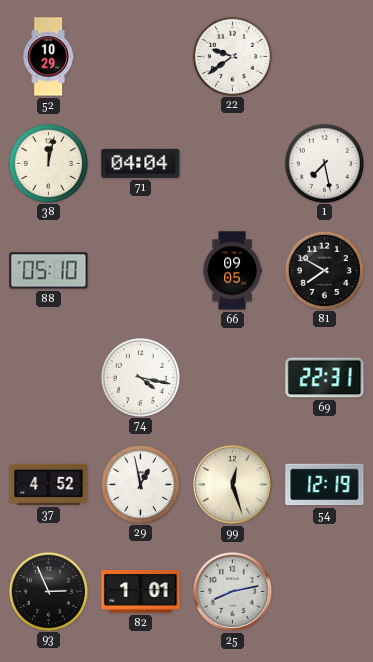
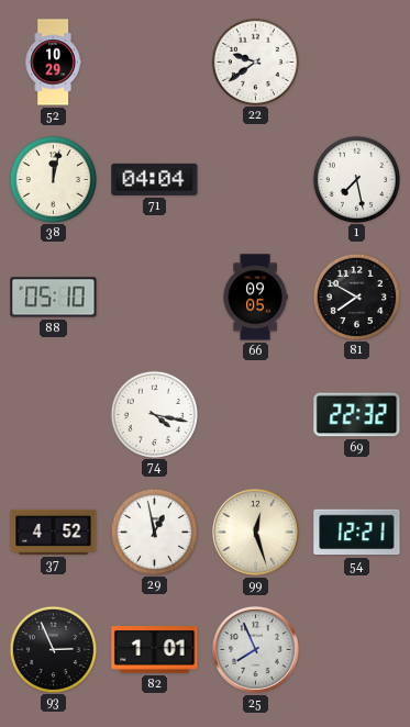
69: 22:31 -> 22:32 (357, 415)
54: 12:19 -> 12:21 (357, 533)
25: 8:13 -> 7:56 (255, 649)
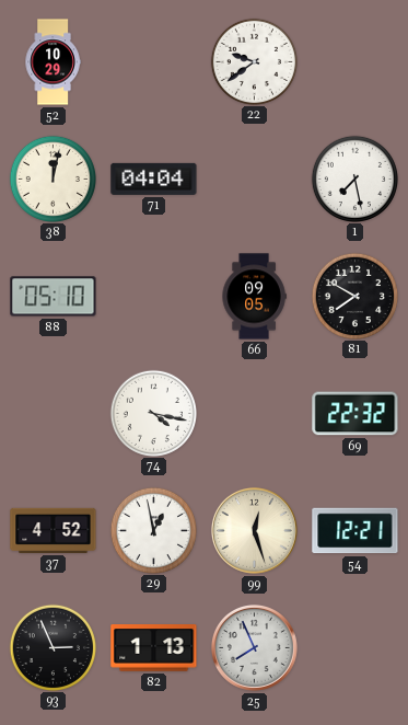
82: 1:01 -> 1:13 (154, 648)
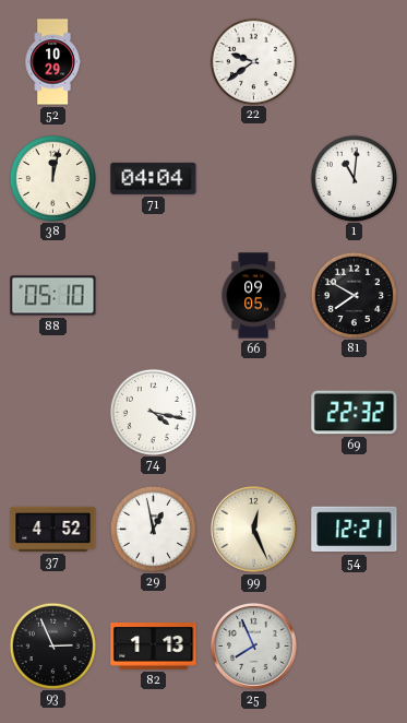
1: 7:28 -> 11:01 (354, 178)
99: 12:27 -> 12:26 (253, 529)
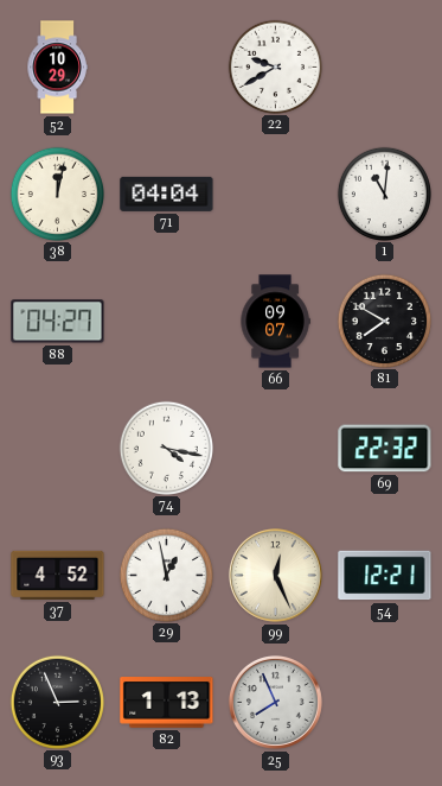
22: 9:39 -> 9:40 (275, 66)
88: 05:10 -> 04:27 (58, 322)
66: 09:05 -> 09:07 (275, 322)
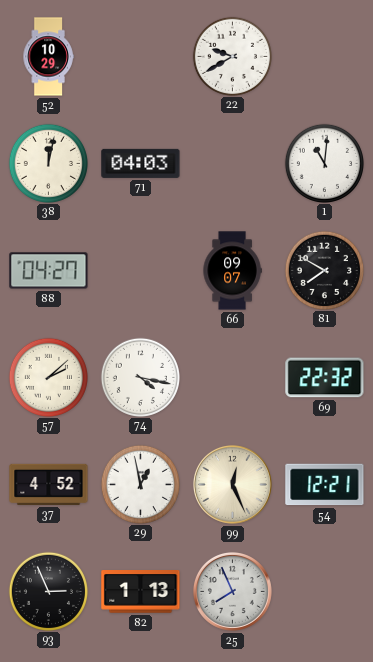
71: 04:04 -> 04:03 (141, 163)
57: none -> 2:08 (48, 377)
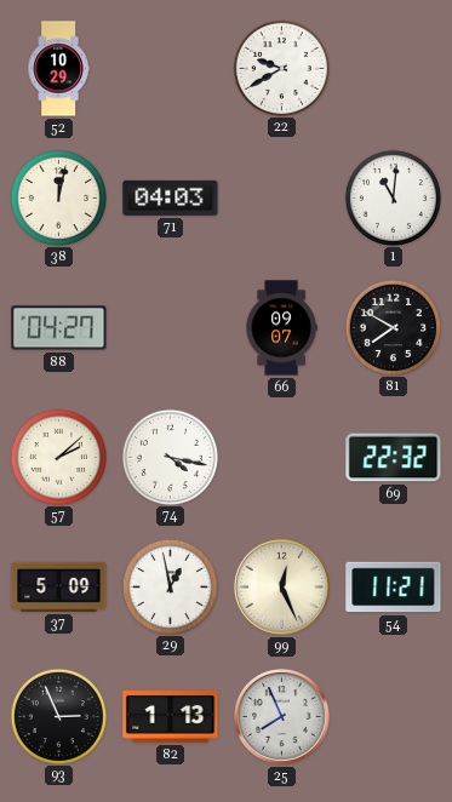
37: 4:52 -> 5:09 (59, 586)
54: 12:21 -> 11:21 (394, 588)
